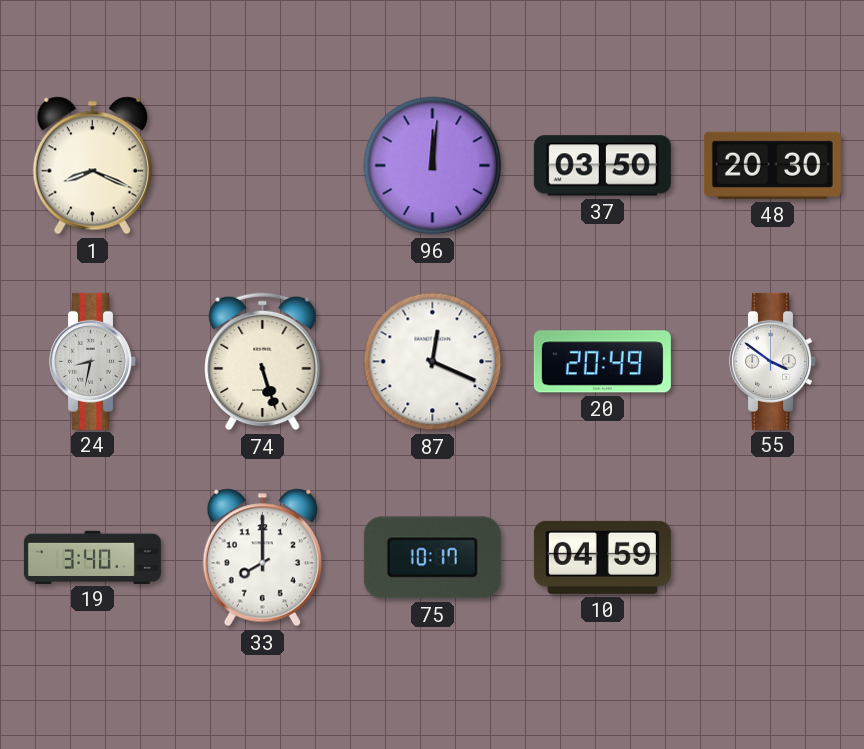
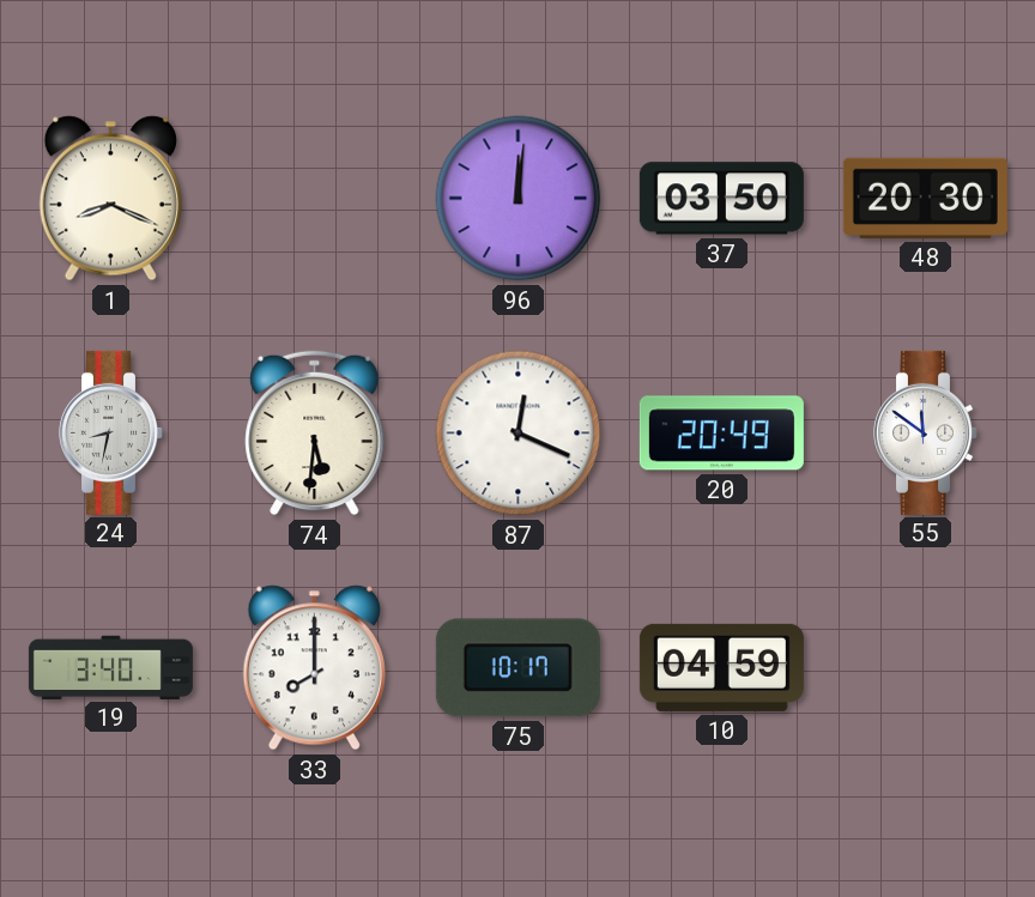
74: 5:27 -> 5:31 (315, 434)
55: 3:51 -> 11:51 (926, 432)
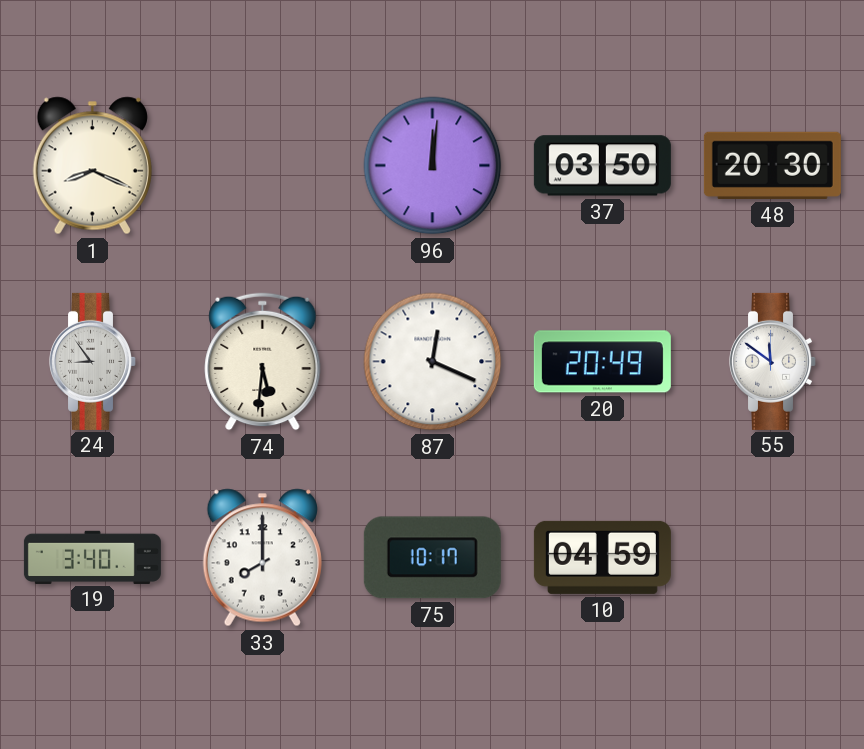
24: 8:32 -> 8:54 (93, 361)
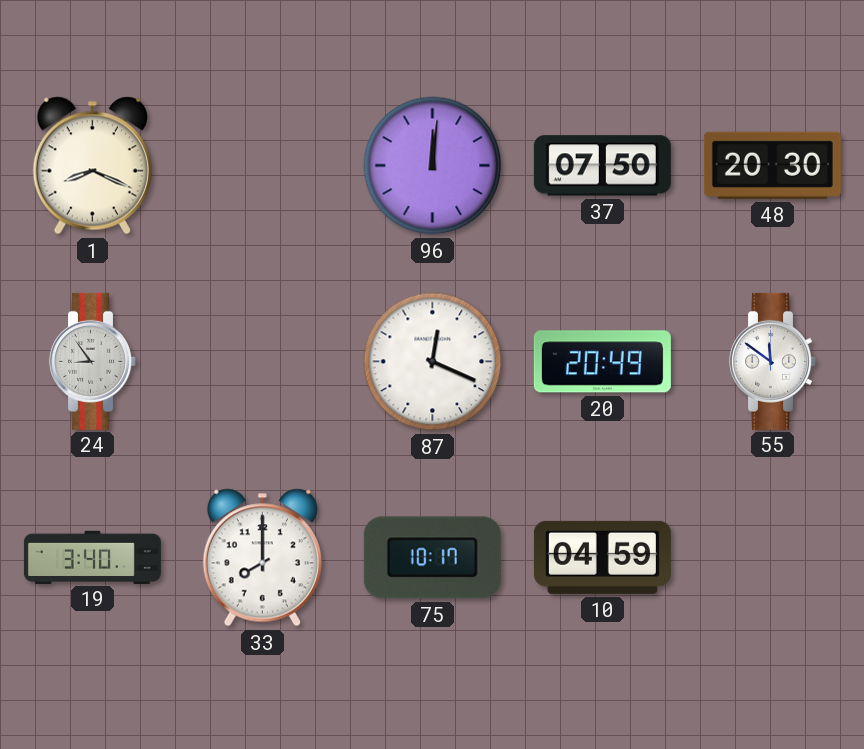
37: 03:50 -> 07:50 (602, 166)
74: 5:31 -> none (263, 362)
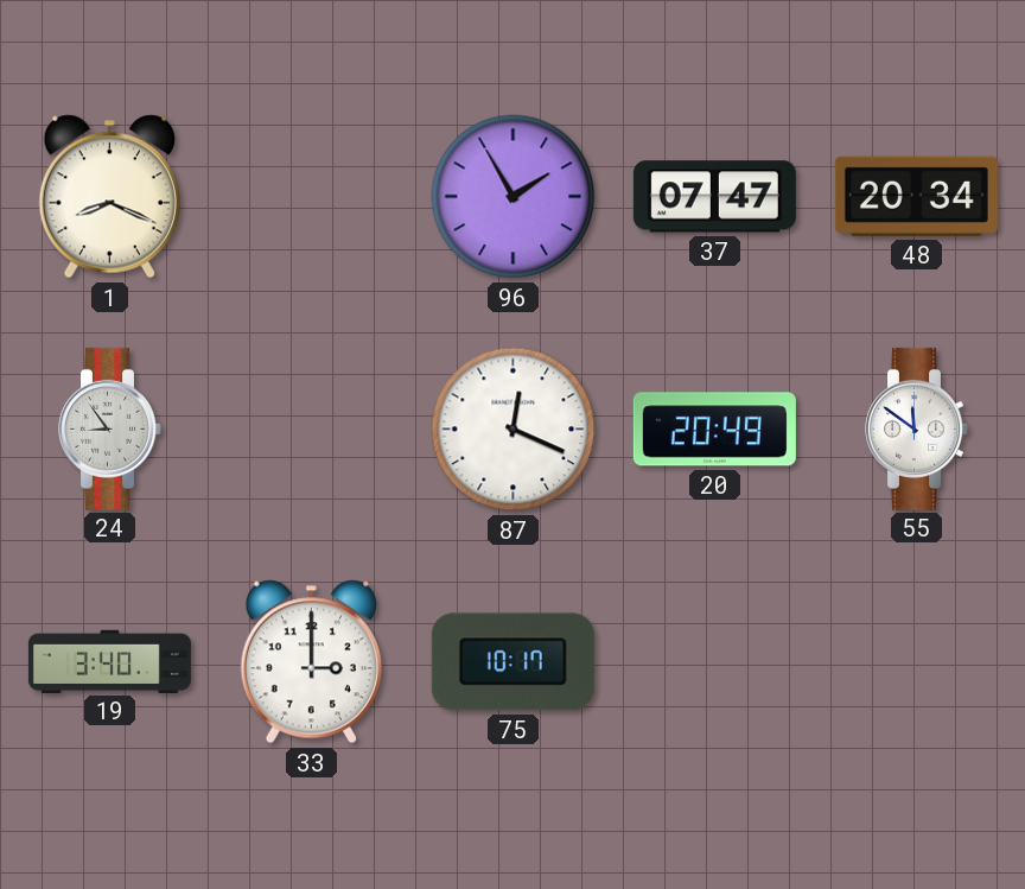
96: 12:01 -> 1:55 (514, 197)
37: 07:50 -> 07:47 (714, 197)
48: 20:30 -> 20:34 (916, 196)
33: 8:00 -> 3:00 (311, 662)
10: 04:59 -> none (602, 557)
